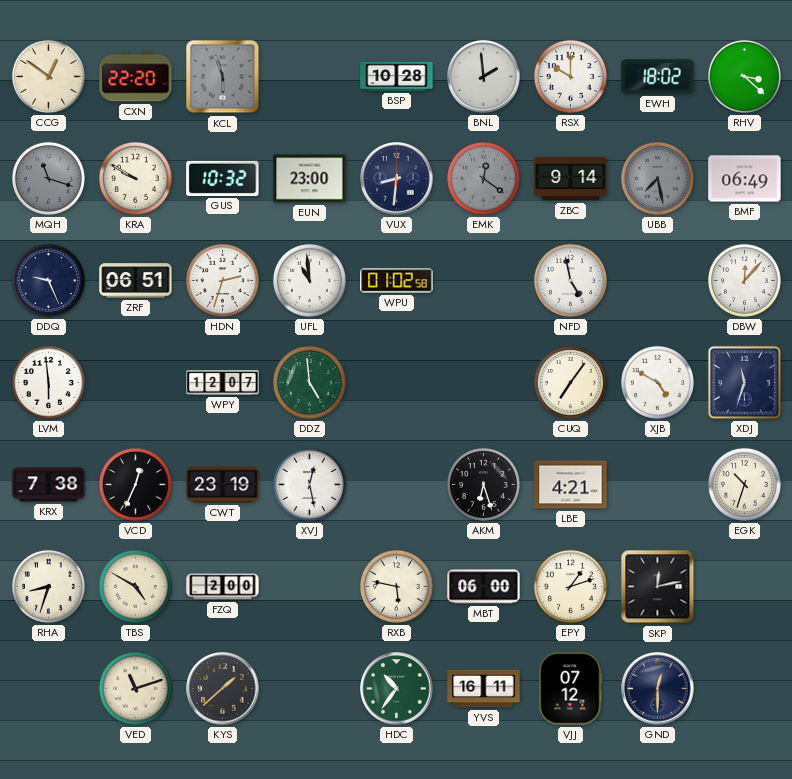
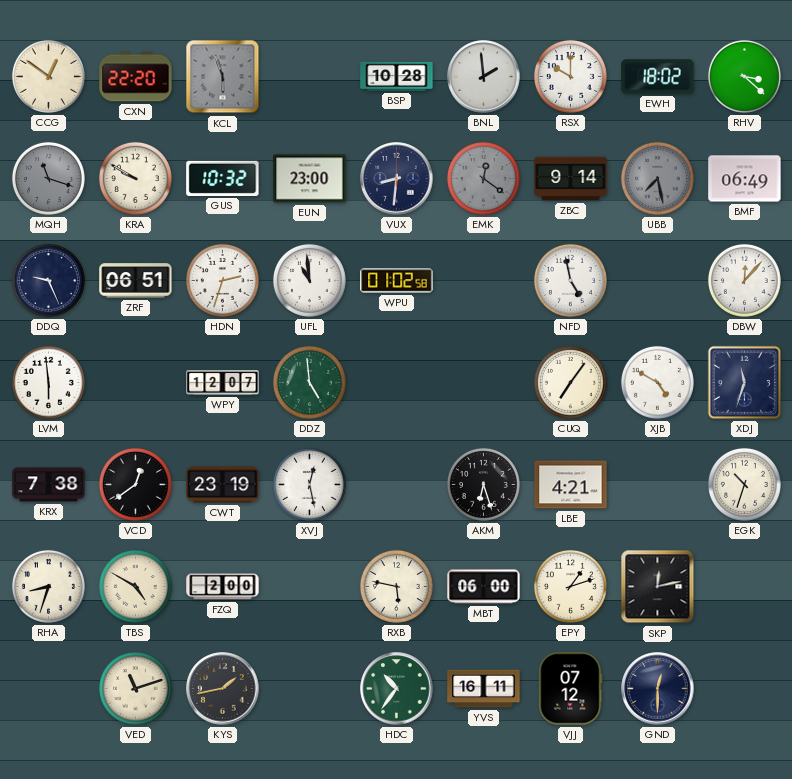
VCD: 12:34 -> 12:39 (135, 484)
KYS: 1:38 -> 1:43 (223, 689)
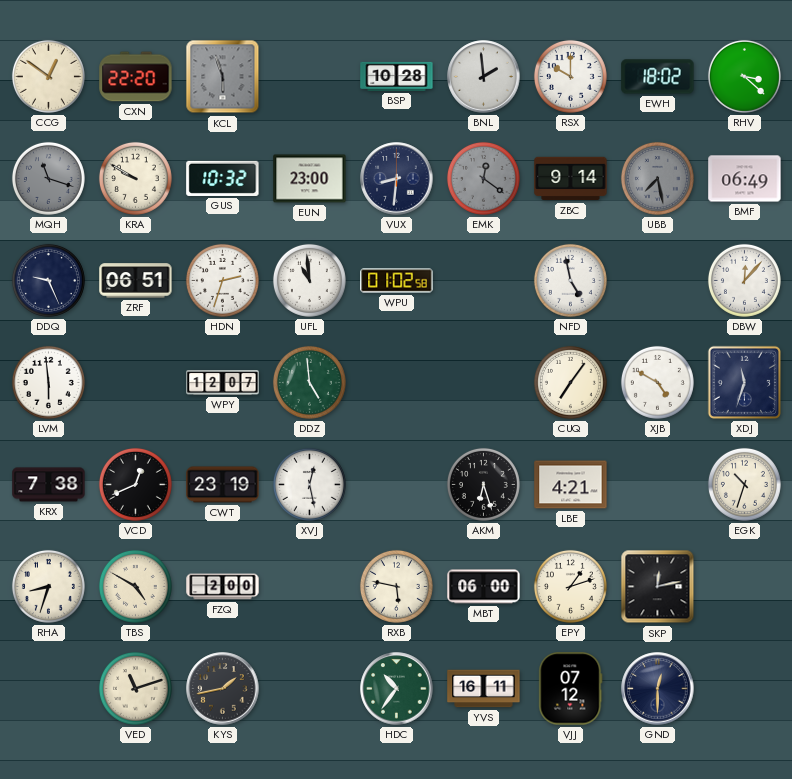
VCD: 12:39 -> 12:41 (135, 484)
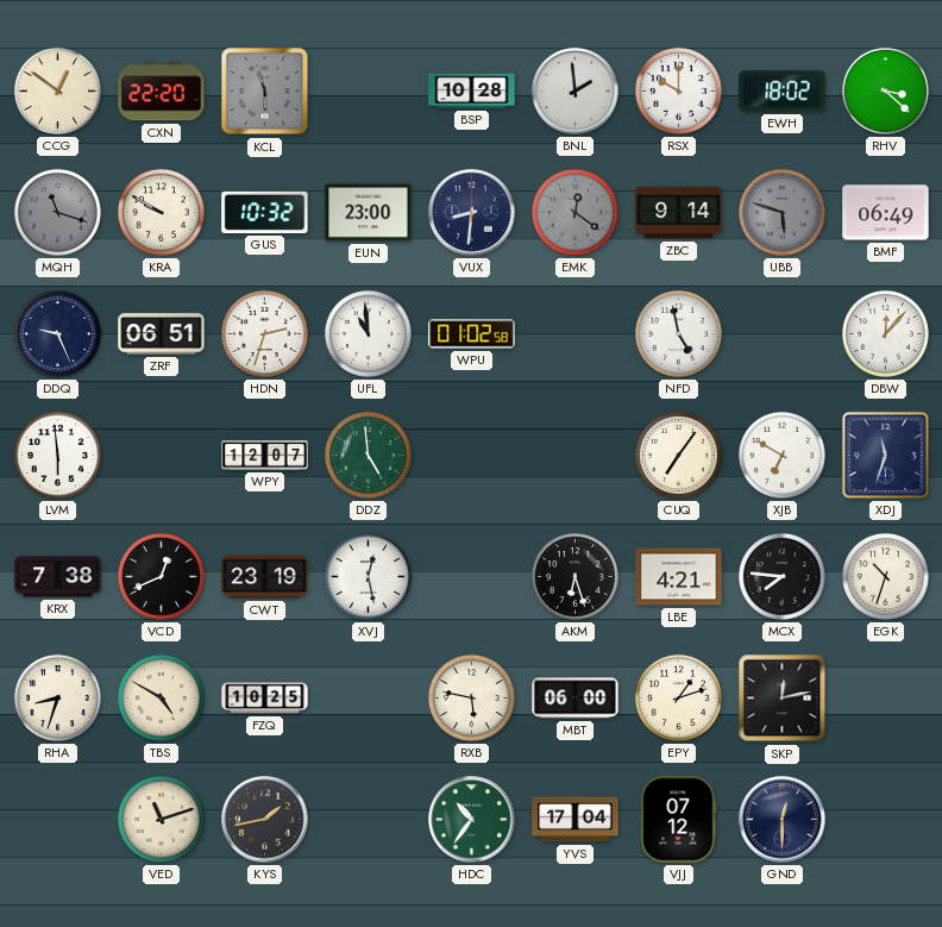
UBB: 7:28 -> 5:48 (781, 212)
XJB: 4:50 -> 6:50 (781, 455)
MCX: none -> 7:46 (781, 576)
FZQ: 2:00 -> 10:25 (265, 699)
YVS: 16:11 -> 17:04 (576, 820)
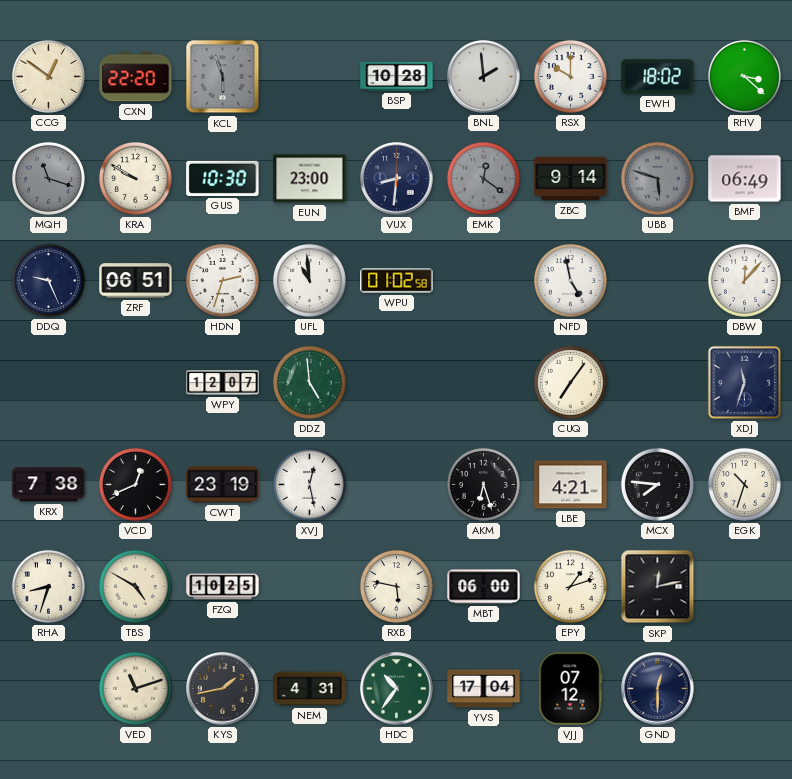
GUS: 10:32 -> 10:30 (223, 178)
LVM: 5:59 -> none (57, 455)
XJB: 6:50 -> none (781, 455)
NEM: none -> 4:31 (310, 689)
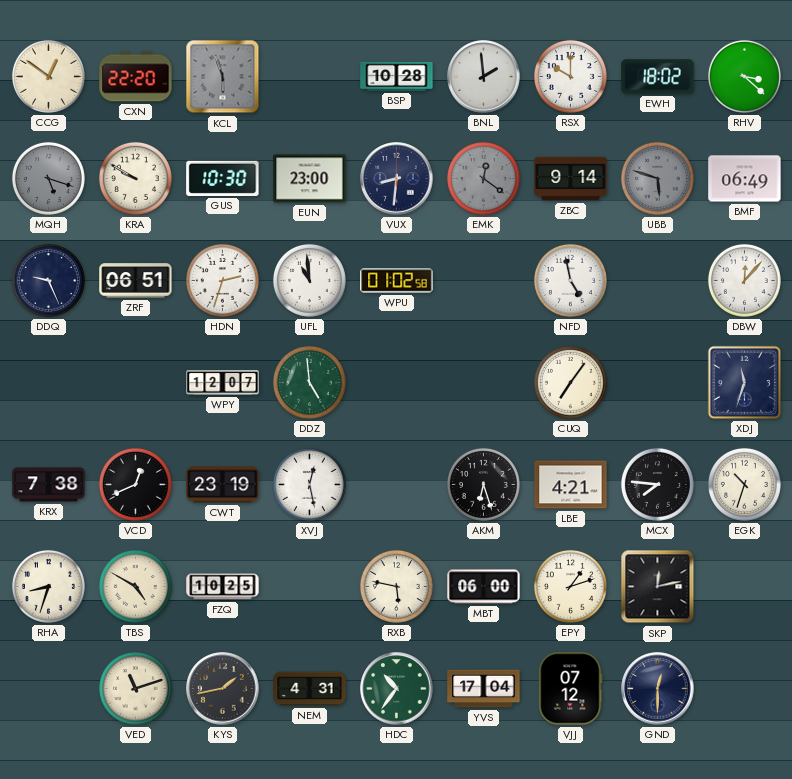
MQH: 11:18 -> 5:18 (48, 178)
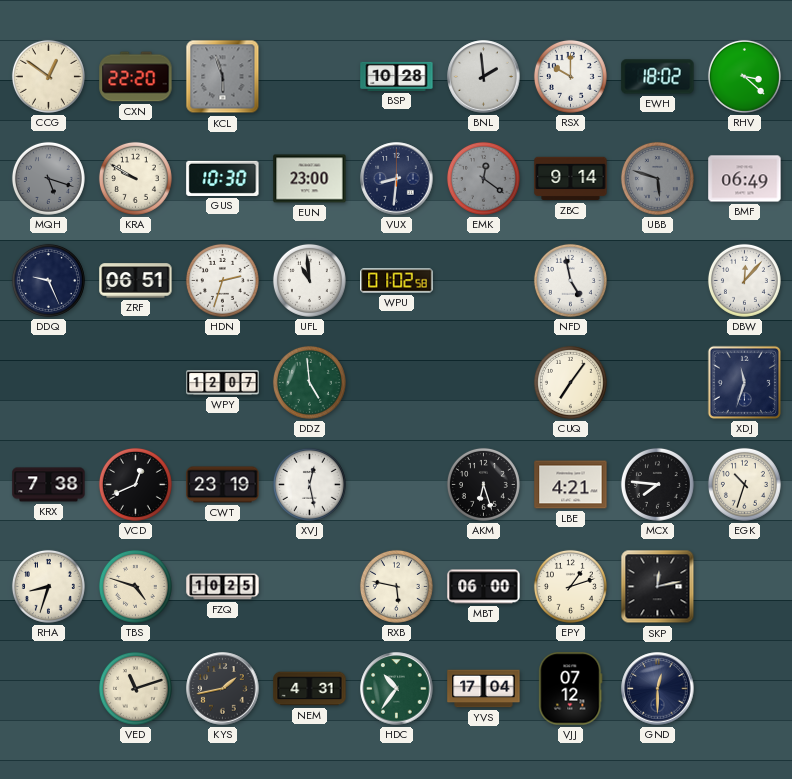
TBS: 4:50 -> 4:48 (135, 586)
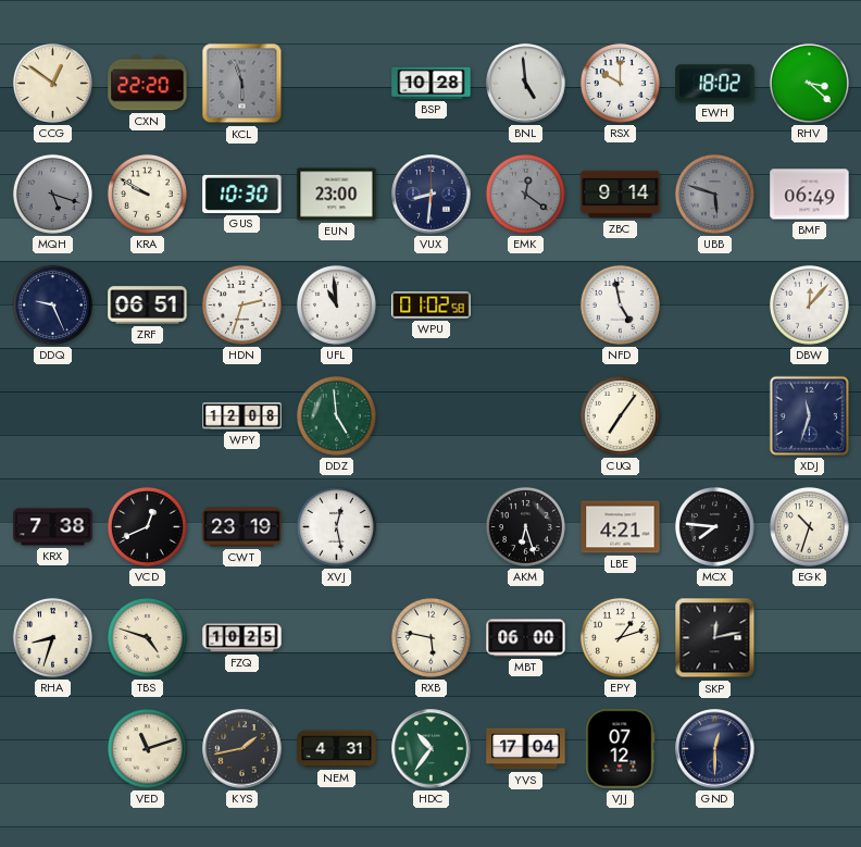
BNL: 1:59 -> 4:59 (526, 84)
WPY: 12:07 -> 12:08 (242, 416)
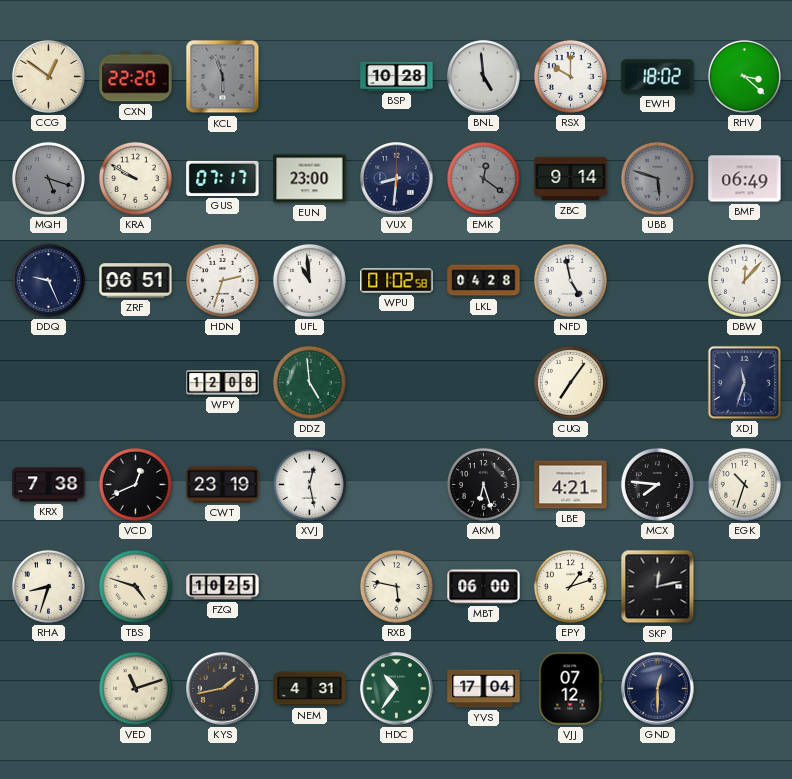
GUS: 10:30 -> 07:17 (223, 178)
LKL: none -> 04:28 (484, 281)
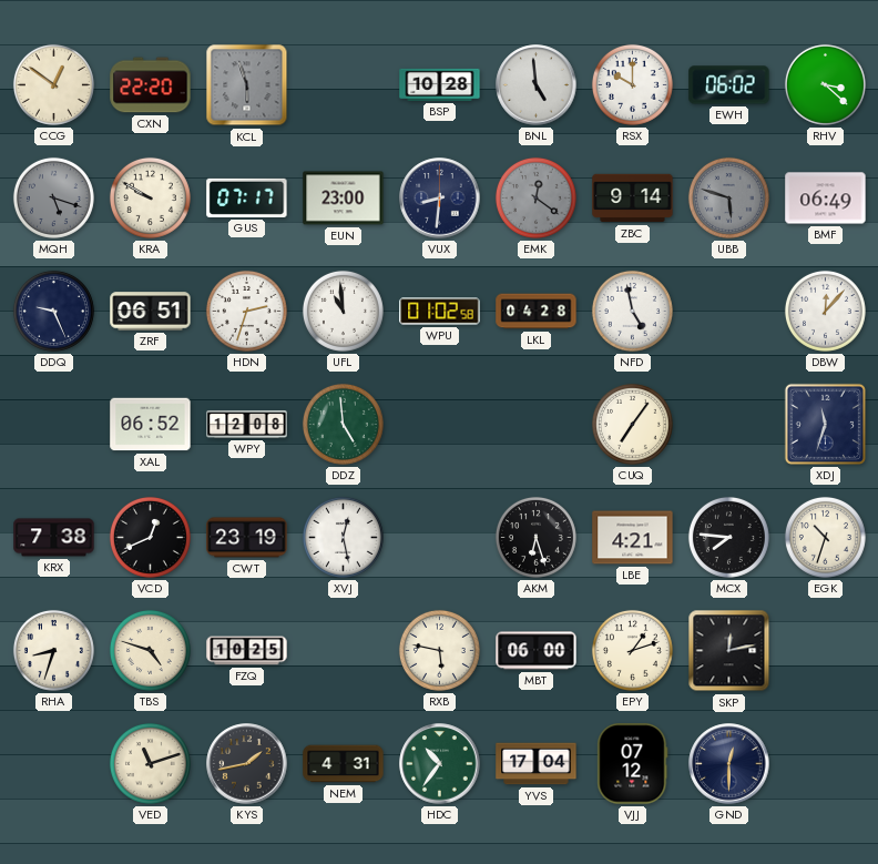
EWH: 18:02 -> 06:02 (729, 85)
XAL: none -> 06:52 (151, 425)
